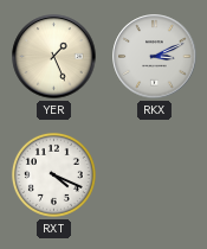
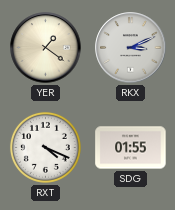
YER: 1:26 -> 1:21 (46, 48)
SDG: none -> 01:55 (131, 148)
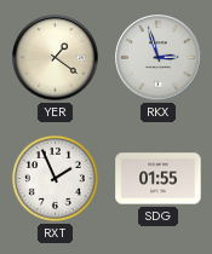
RKX: 3:11 -> 2:57 (159, 58)
RXT: 4:19 -> 1:56 (55, 178)
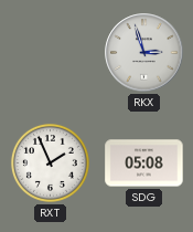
YER: 1:21 -> none (56, 58)
SDG: 01:55 -> 05:08 (144, 164)
